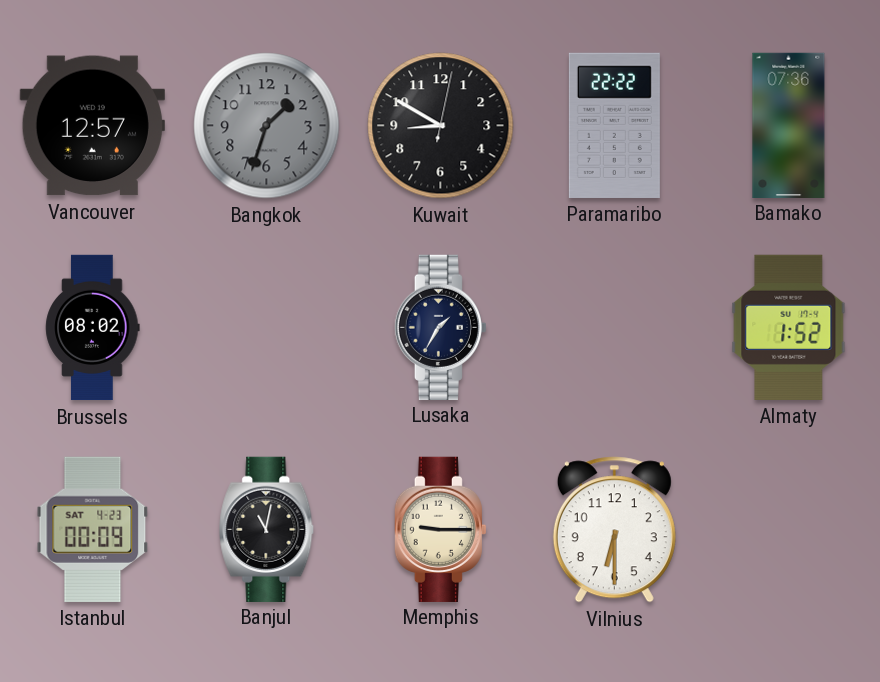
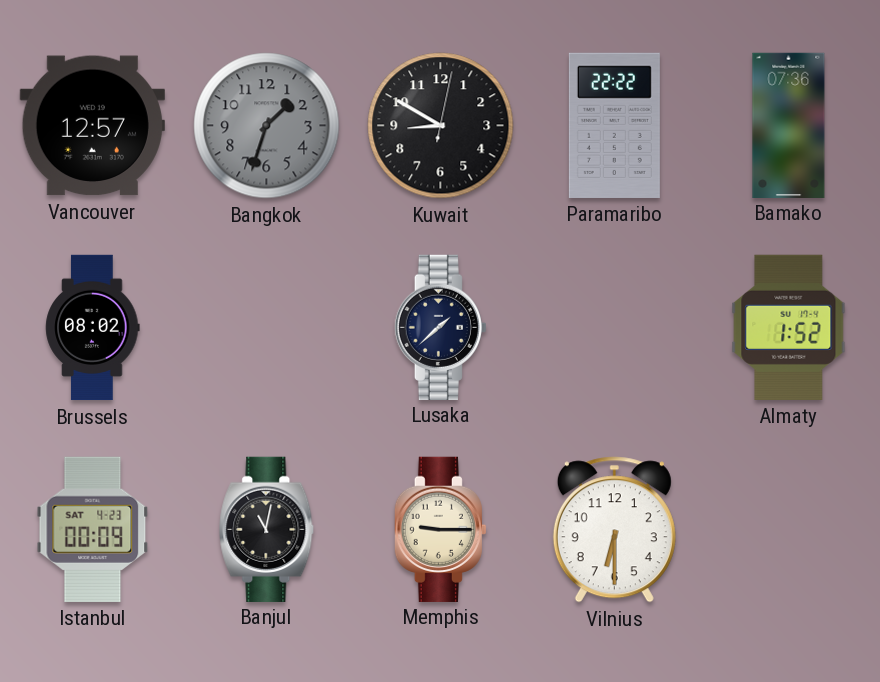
Lusaka: 1:35 -> 1:38 (440, 327)
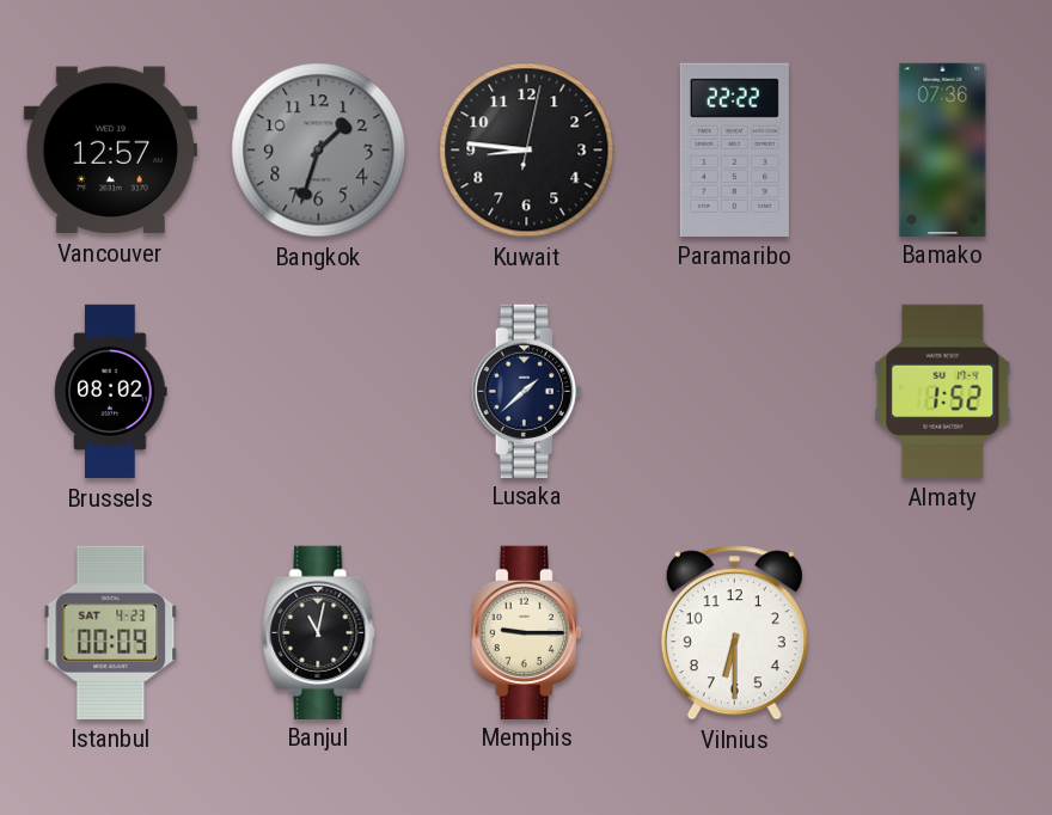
Kuwait: 8:50 -> 8:46 (527, 151)
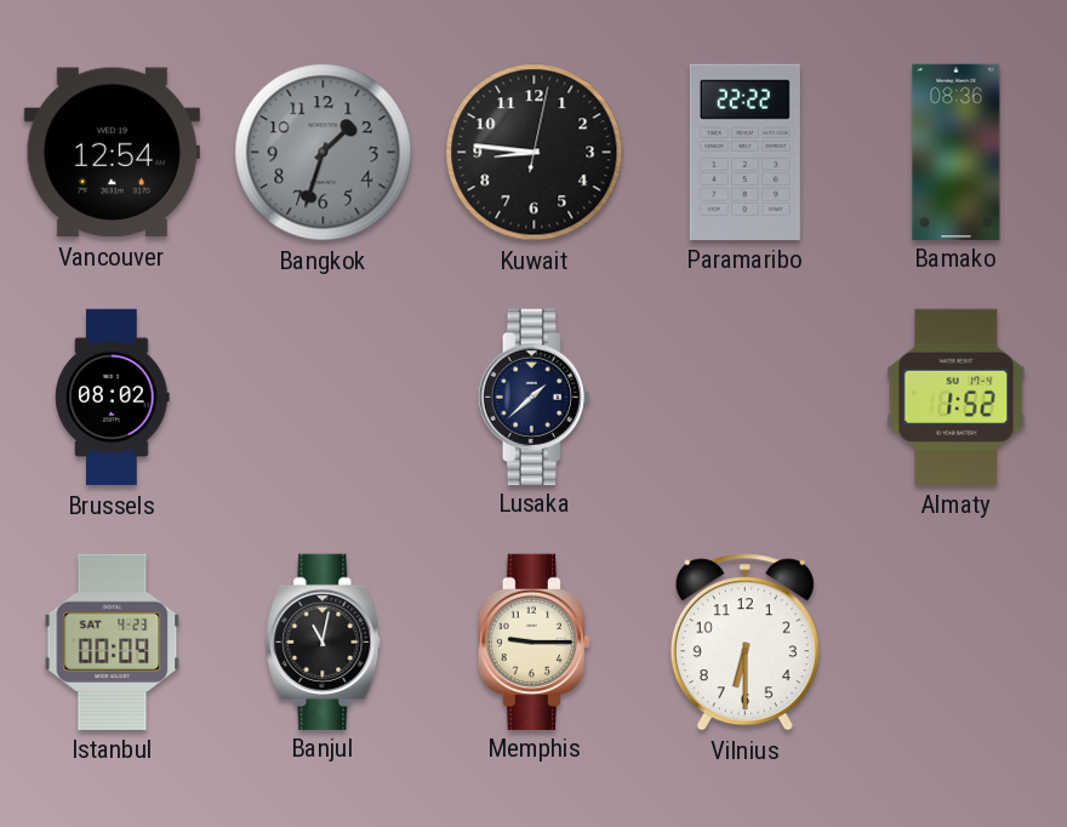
Vancouver: 12:57 -> 12:54 (112, 153)
Bamako: 07:36 -> 08:36 (957, 152)
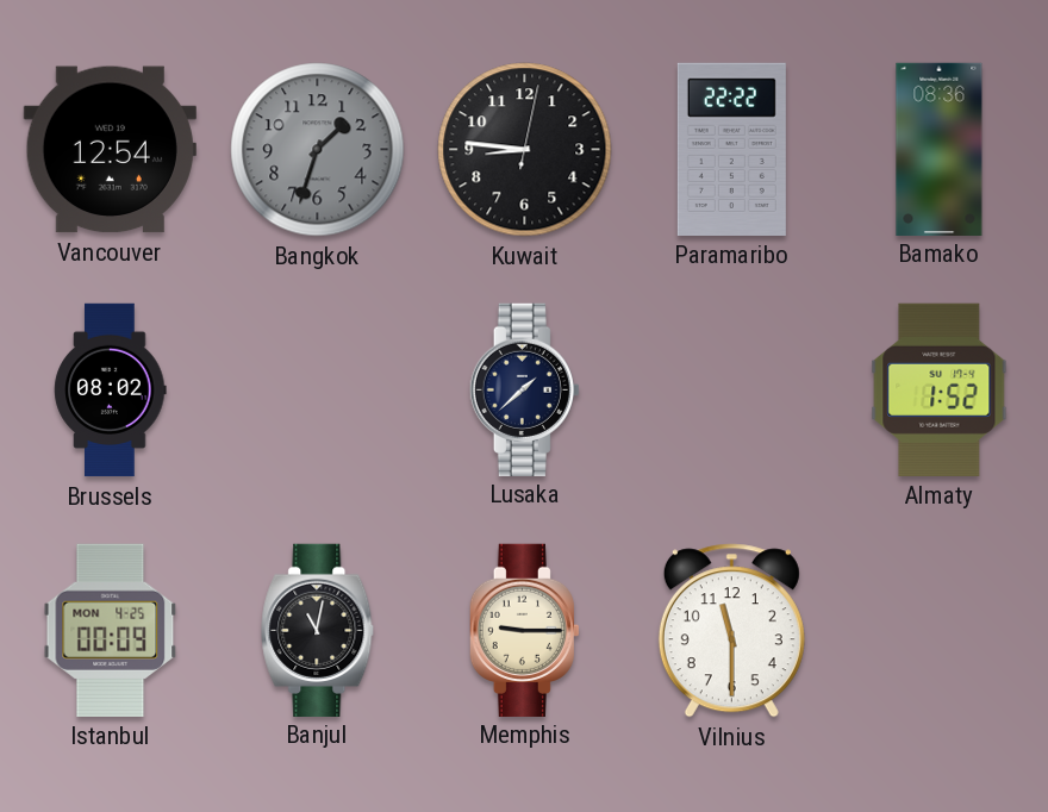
Istanbul date: SAT 4-23 -> MON 4-25 (111, 630)
Vilnius: 6:30 -> 11:30 (731, 631)
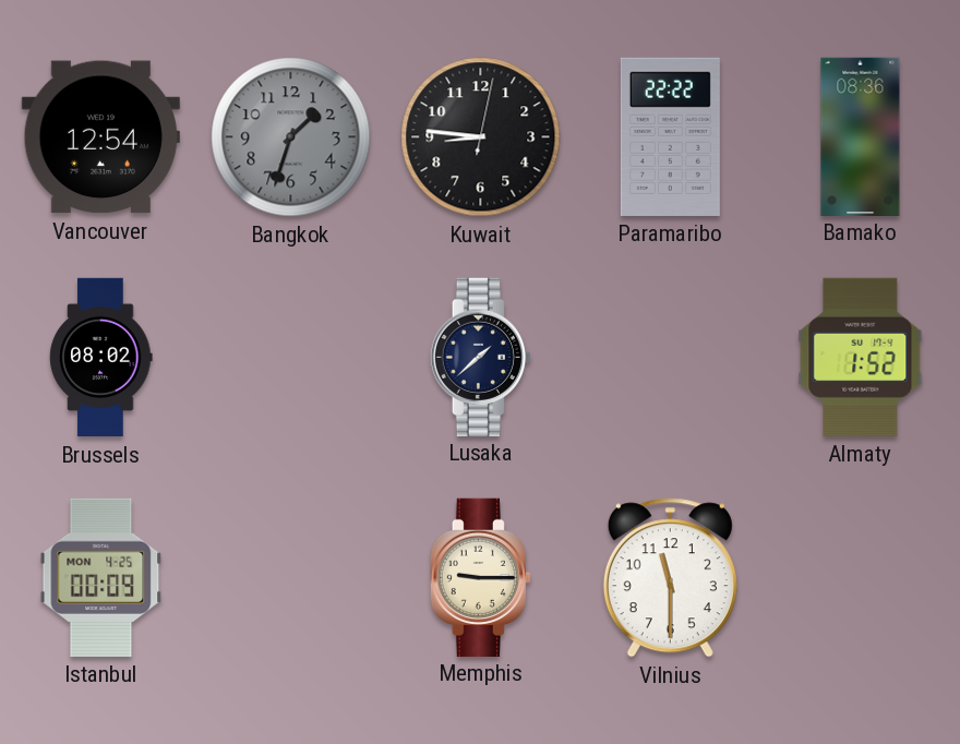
Banjul: 11:02 -> none (318, 630)
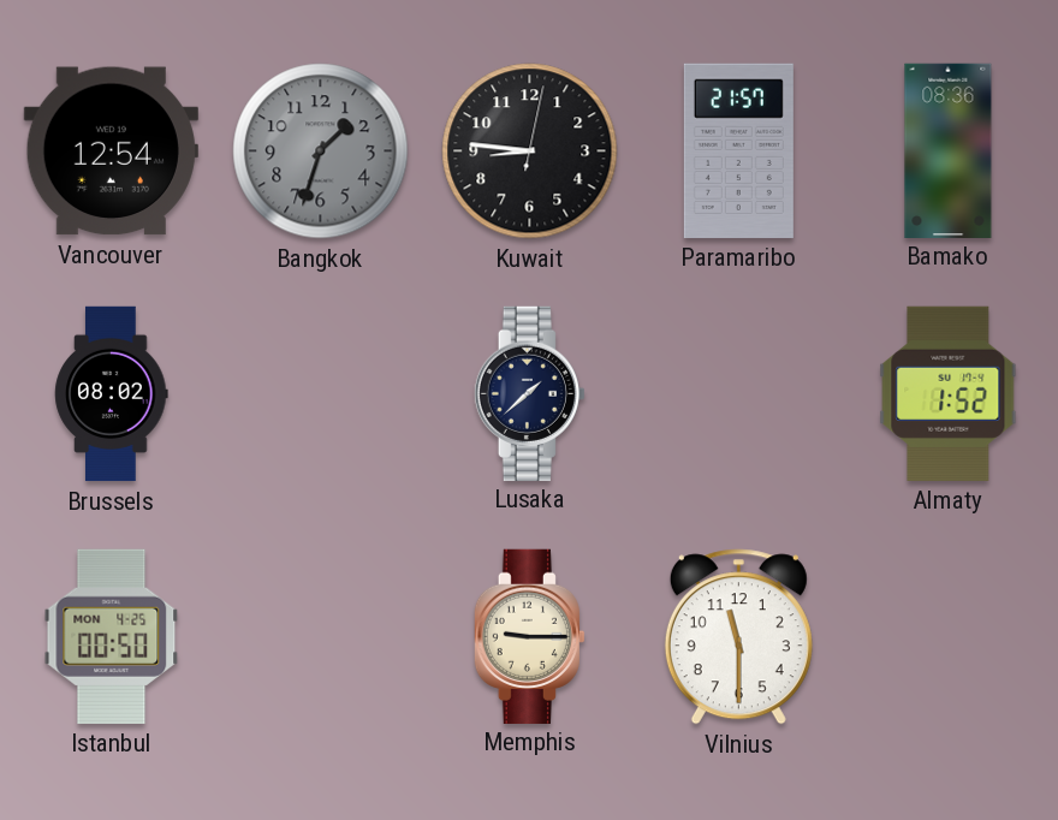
Paramaribo: 22:22 -> 21:57 (738, 150)
Istanbul: 00:09 -> 00:50 (112, 636)
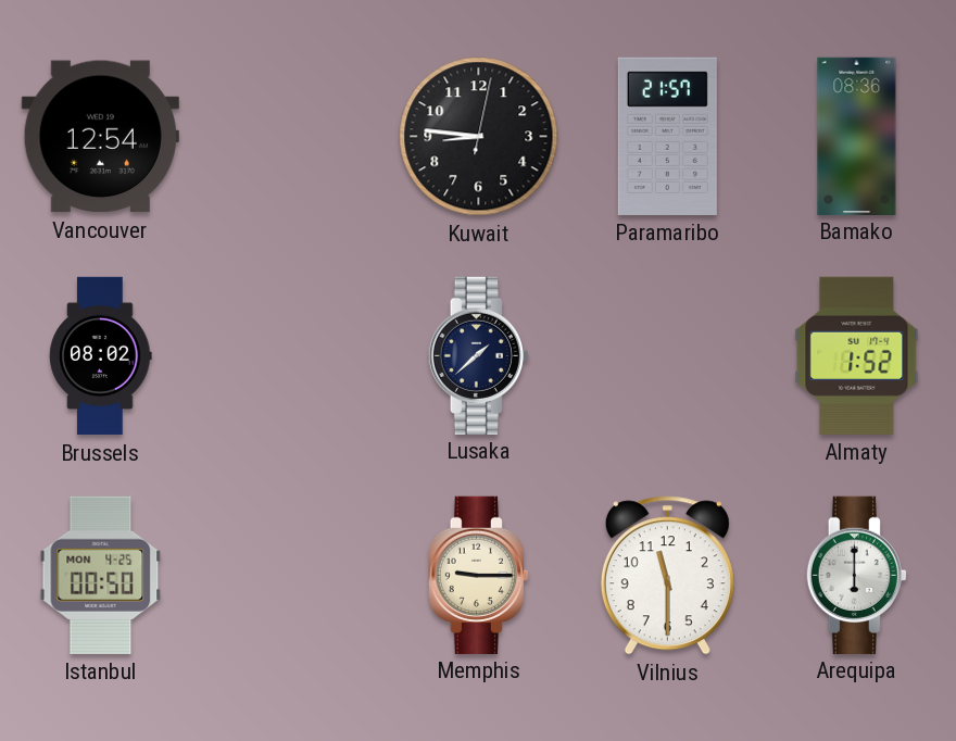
Bangkok: 1:33 -> none (321, 151)
Arequipa: none -> 6:00 (856, 575)
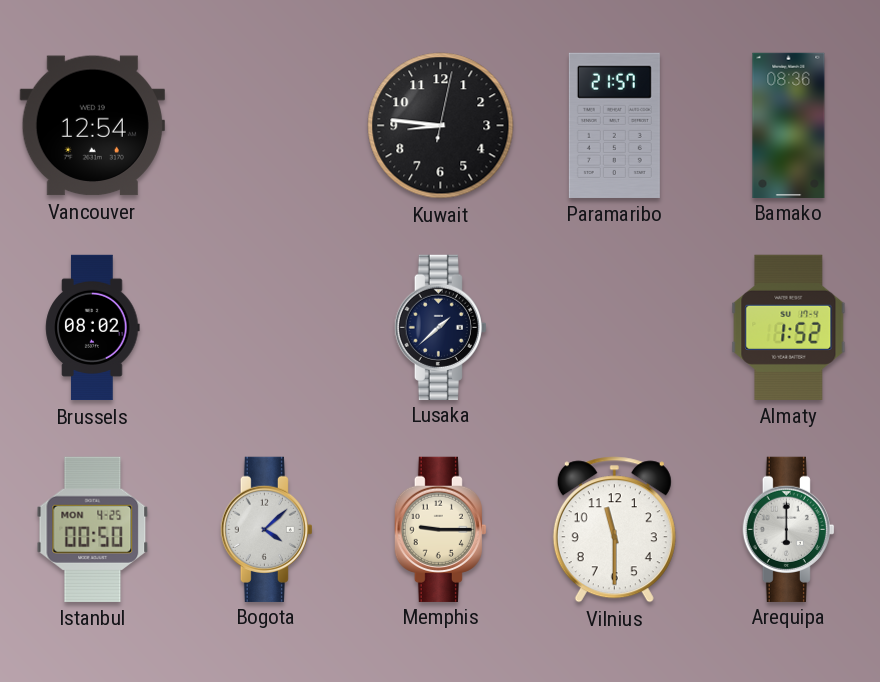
Bogota: none -> 4:08 (266, 529)
